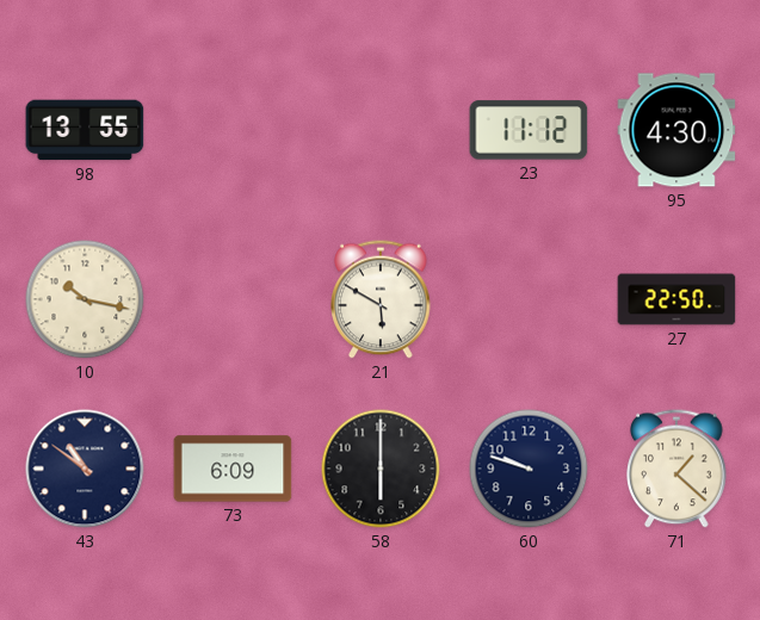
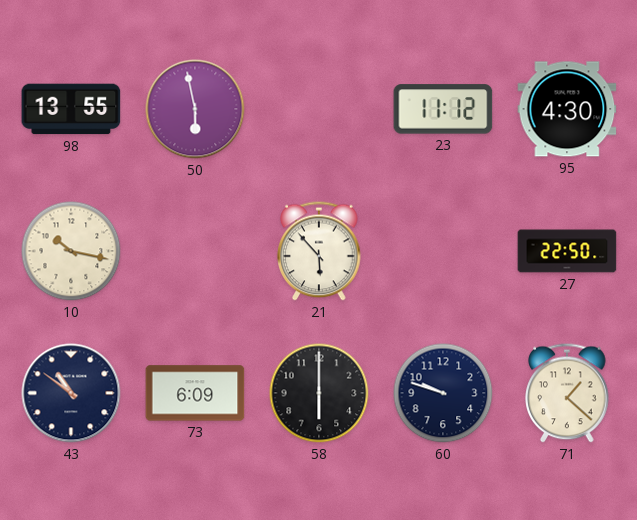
50: none -> 5:58 (195, 109)
21: 5:50 -> 5:53 (319, 251)
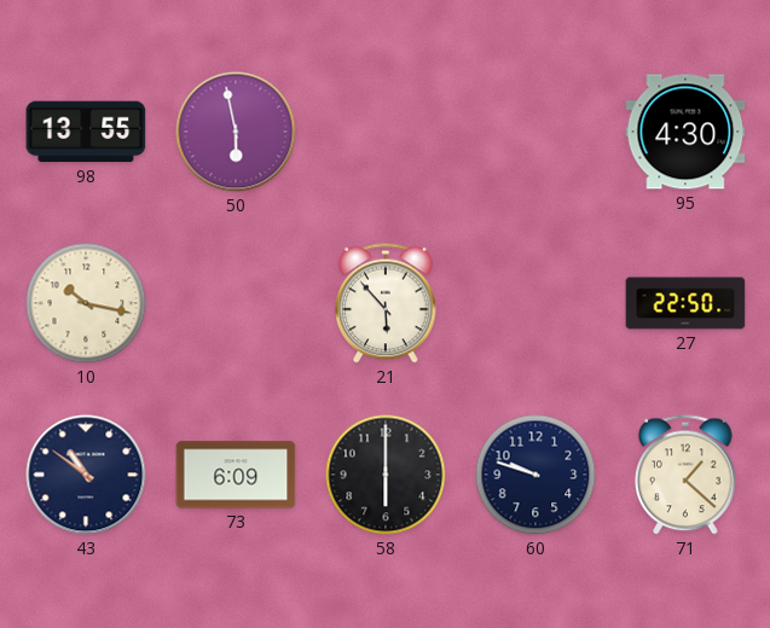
23: 11:12 -> none (443, 109)
